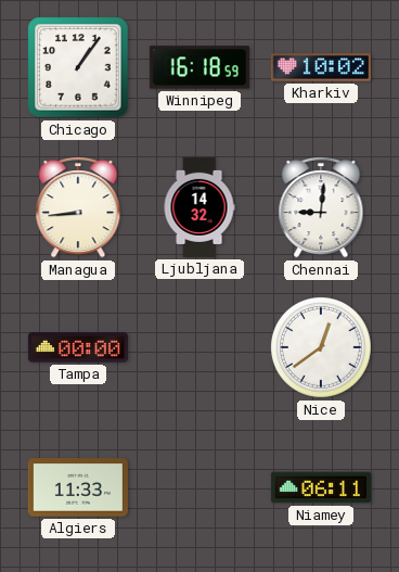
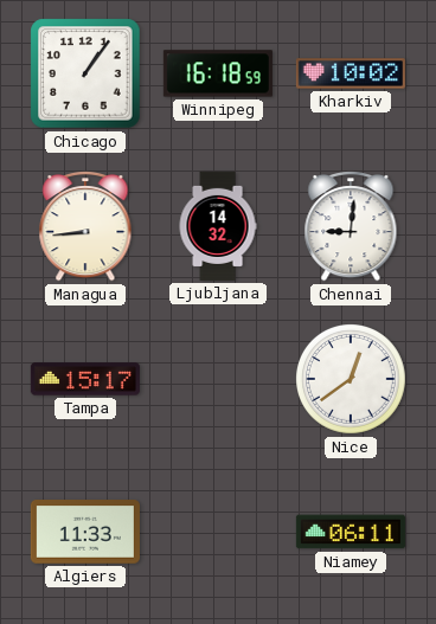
Tampa: 00:00 -> 15:17 (85, 379)
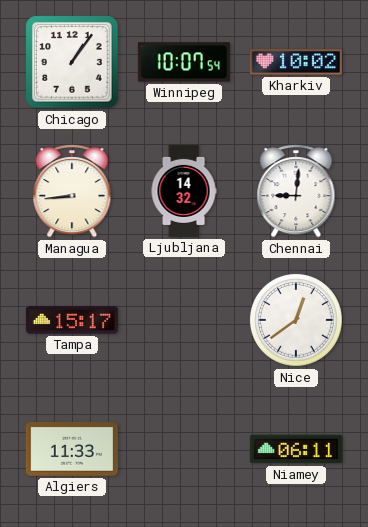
Winnipeg: 16:18 -> 10:07 (184, 62)
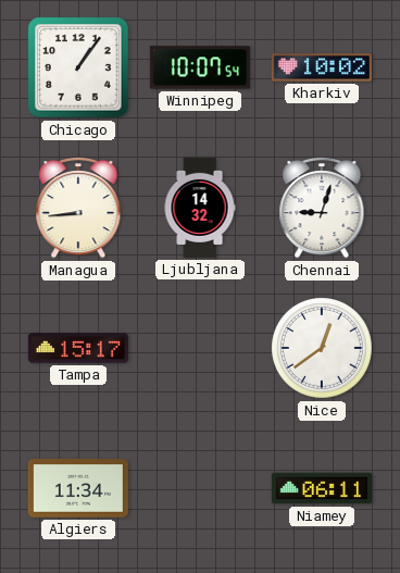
Chennai: 9:01 -> 9:03 (322, 209)
Algiers: 11:33 -> 11:34 (78, 489)
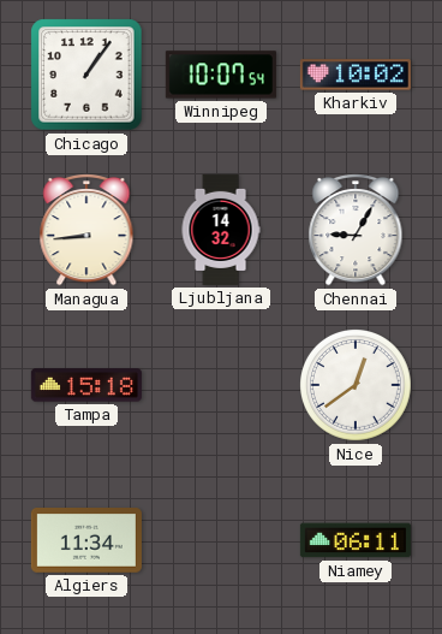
Chennai: 9:03 -> 9:05 (356, 231)
Tampa: 15:17 -> 15:18 (86, 385)
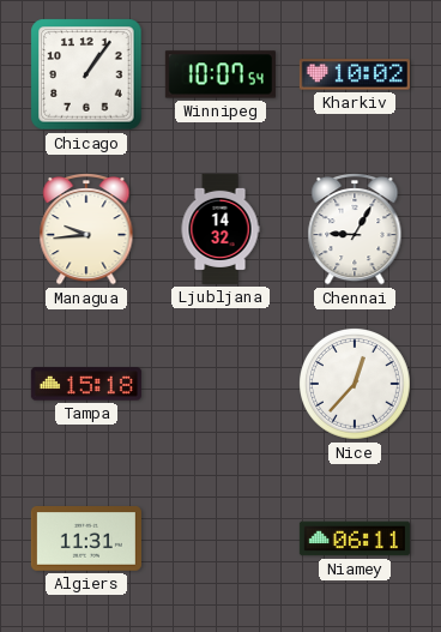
Managua: 8:44 -> 9:44 (86, 230)
Nice: 12:39 -> 12:37 (356, 385)
Algiers: 11:34 -> 11:31 (86, 540)
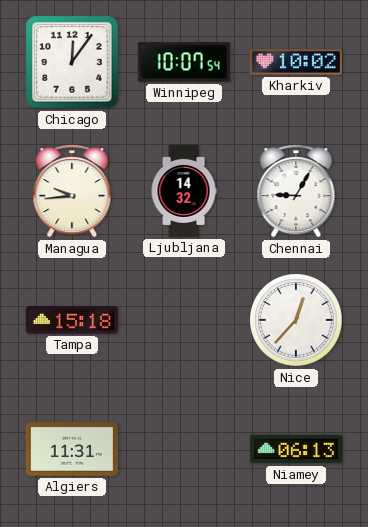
Chicago: 1:06 -> 12:06 (72, 62)
Niamey: 06:11 -> 06:13 (296, 449)
